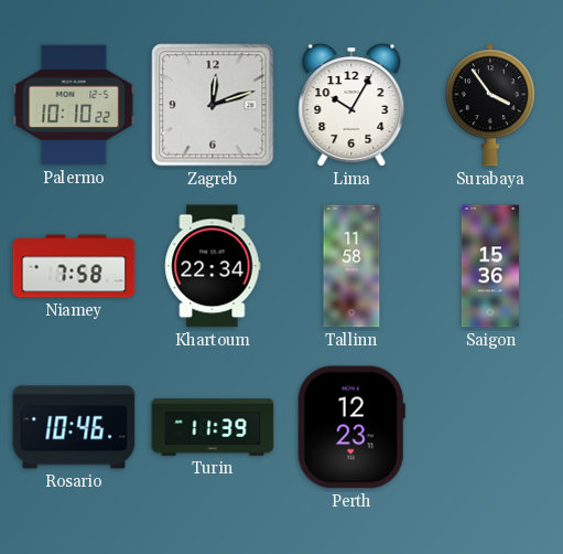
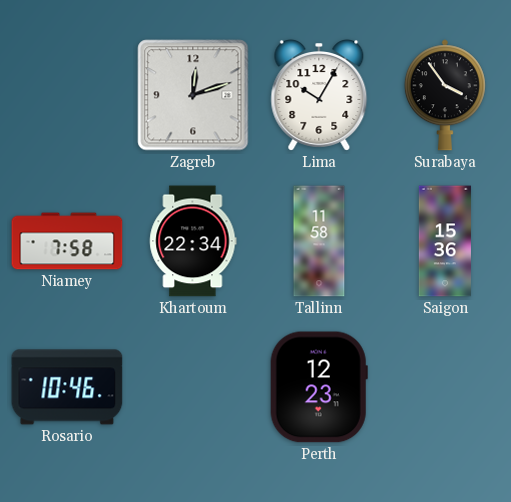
Palermo: 10:10 -> none (74, 105)
Turin: 11:39 -> none (213, 427)
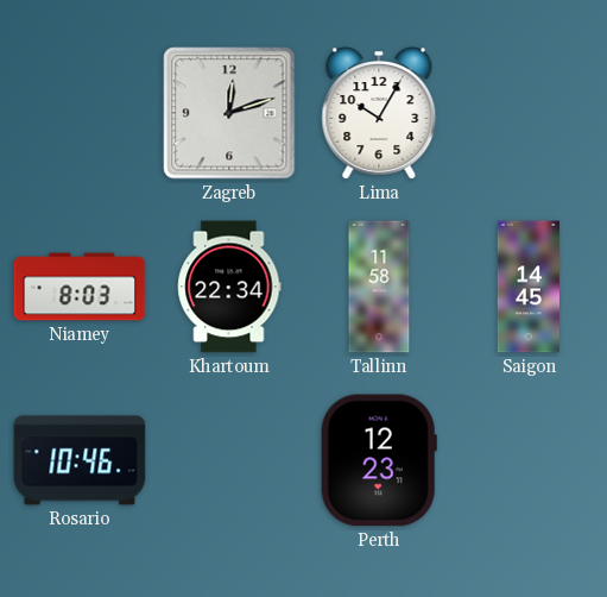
Surabaya: 3:54 -> none (445, 95)
Niamey: 7:58 -> 8:03 (80, 287)
Saigon: 15:36 -> 14:45 (529, 287)
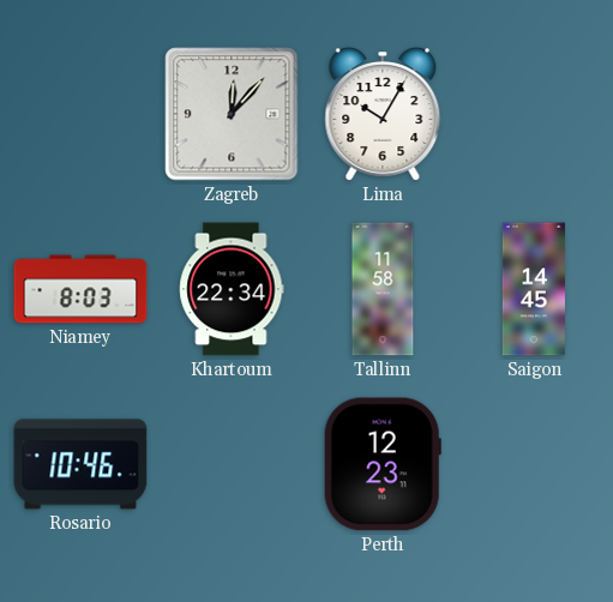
Zagreb: 12:12 -> 12:07 (232, 114)
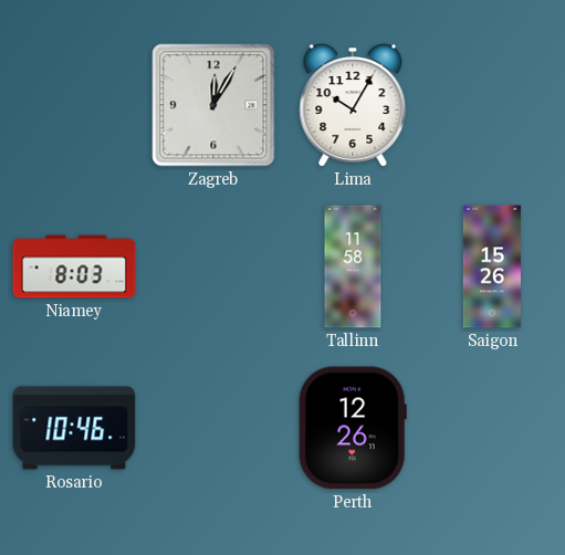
Zagreb: 12:07 -> 12:05 (213, 105)
Khartoum: 22:34 -> none (232, 289)
Saigon: 14:45 -> 15:26 (492, 266)
Perth: 12:23 -> 12:26 (353, 428)
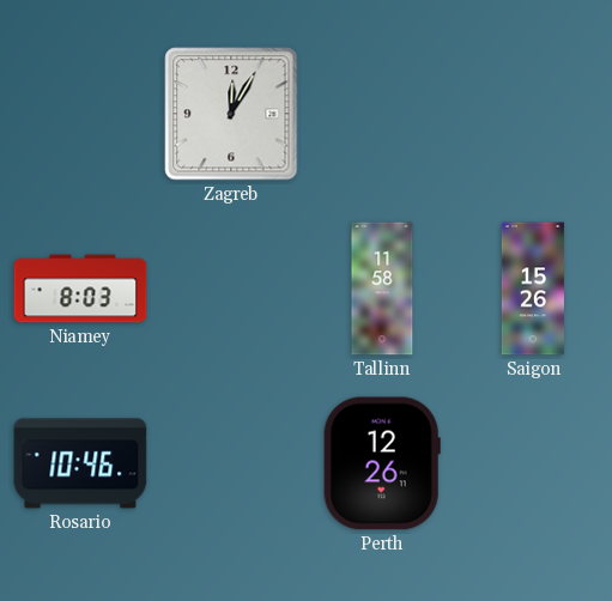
Lima: 10:05 -> none (353, 106)
